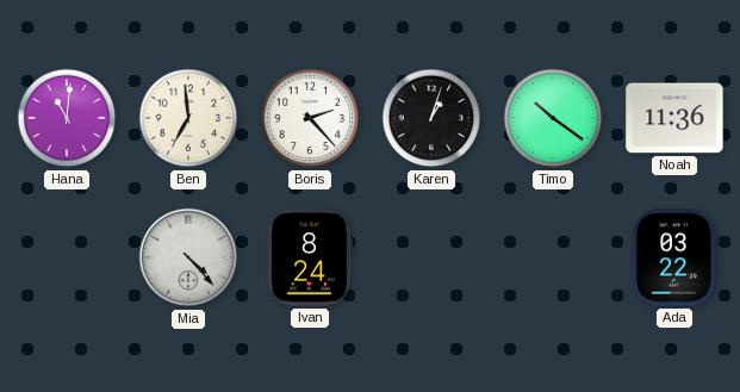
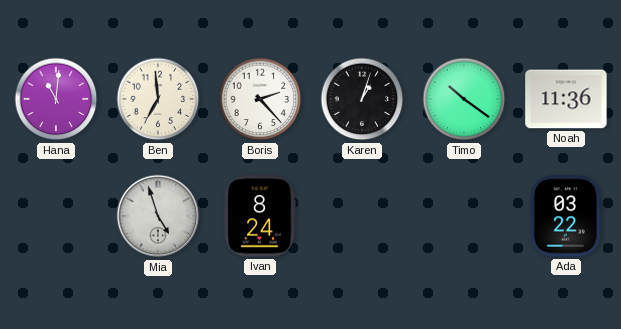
Mia: 4:23 -> 4:57 (158, 216)
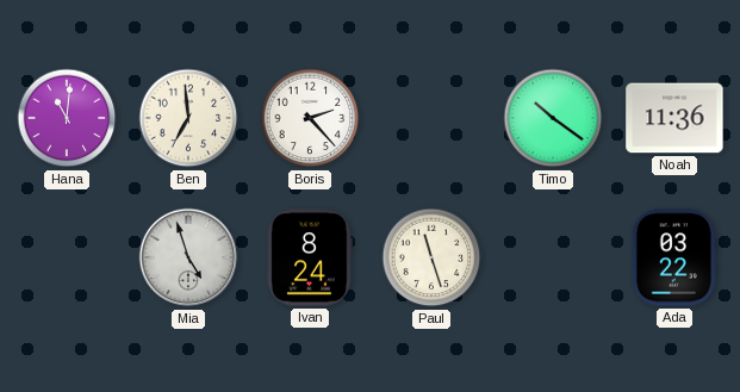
Karen: 1:03 -> none (362, 99)
Paul: none -> 11:27 (431, 257)
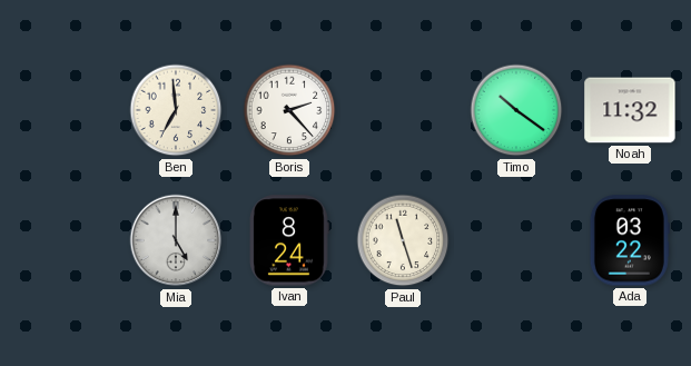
Hana: 11:01 -> none (67, 118)
Noah: 11:36 -> 11:32 (630, 110)
Mia: 4:57 -> 5:00 (176, 240)
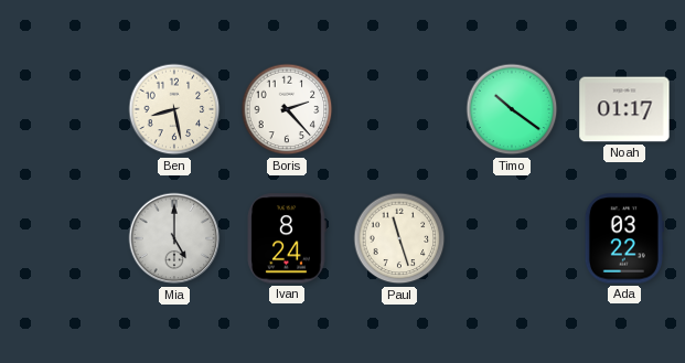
Ben: 6:59 -> 8:28 (174, 109)
Noah: 11:32 -> 01:17 (624, 109)
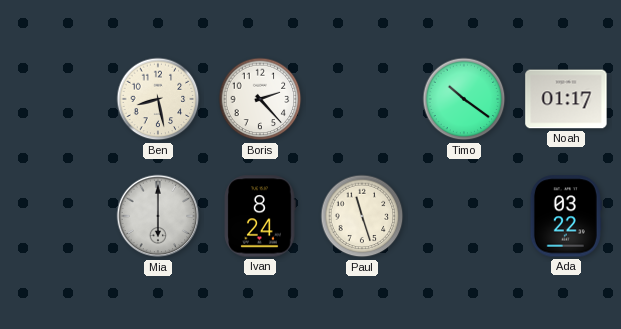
Mia: 5:00 -> 6:00 (158, 216)
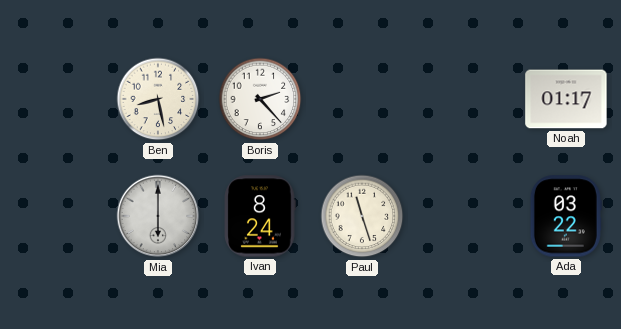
Timo: 10:21 -> none (464, 99)
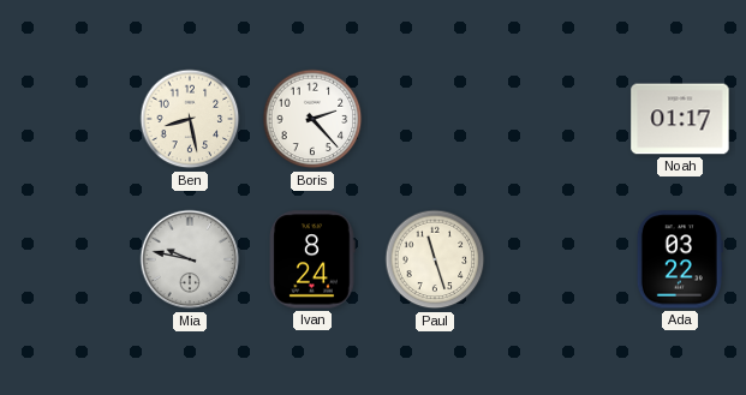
Mia: 6:00 -> 9:47 (190, 259)
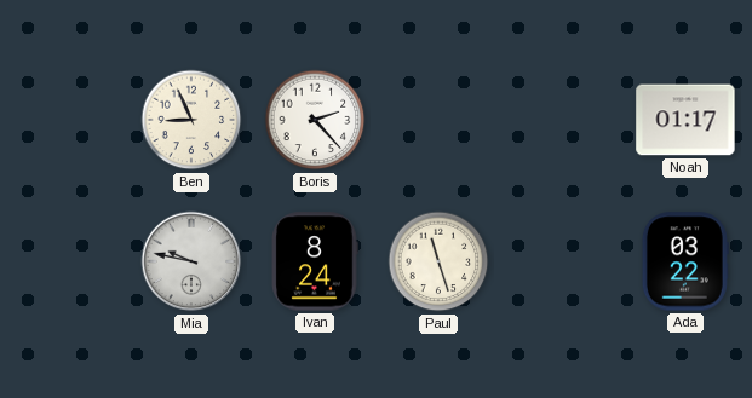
Ben: 8:28 -> 8:56 (191, 120)
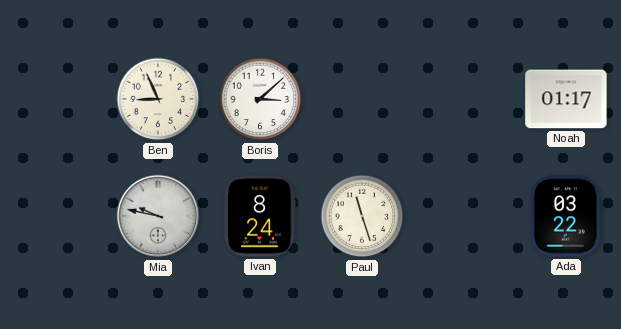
Boris: 2:23 -> 3:08 (260, 99)
